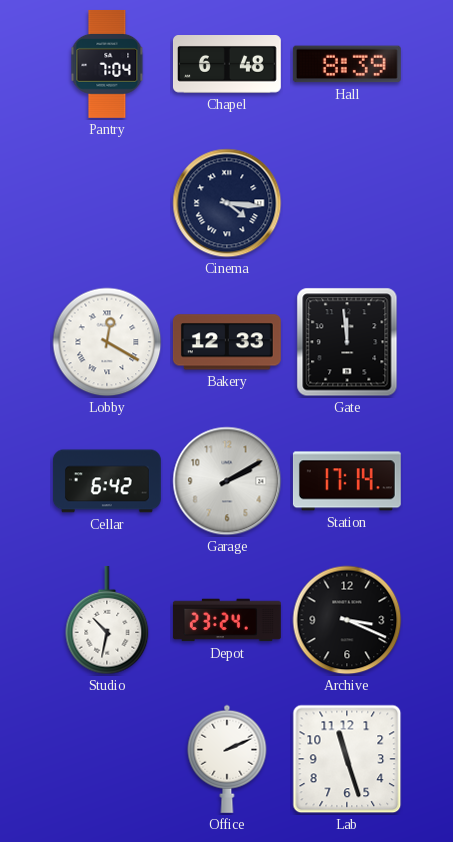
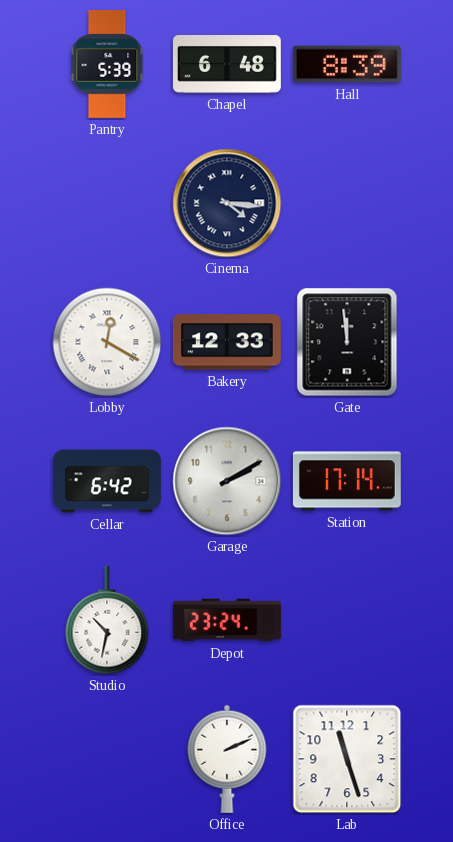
Pantry: 7:04 -> 5:39 (107, 64)
Archive: 3:19 -> none (347, 620)
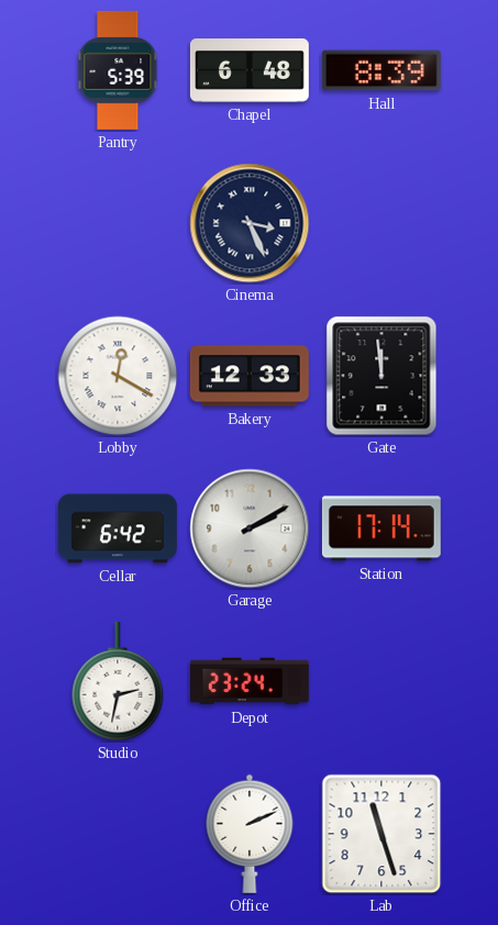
Cinema: 4:16 -> 3:26 (250, 223)
Studio: 10:32 -> 2:32 (118, 681)
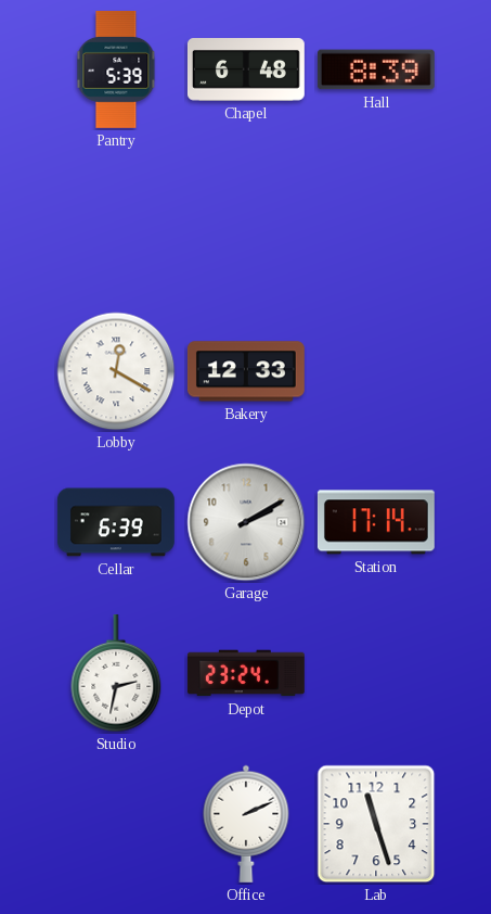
Cinema: 3:26 -> none (250, 223)
Gate: 11:59 -> none (381, 376)
Cellar: 6:42 -> 6:39 (116, 522)
